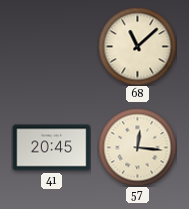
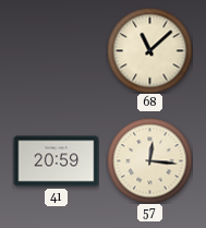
41: 20:45 -> 20:59 (56, 161)
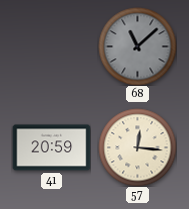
68 dial: cream -> grey (137, 46)
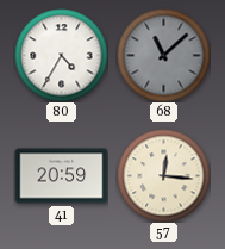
80: none -> 4:35 (61, 55)
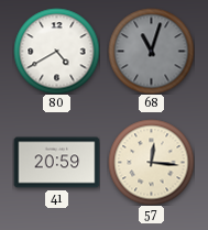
80: 4:35 -> 4:40 (56, 51)
68: 11:08 -> 11:03 (151, 51)
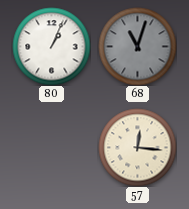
80: 4:40 -> 1:04 (51, 46)
41: 20:59 -> none (56, 163)
